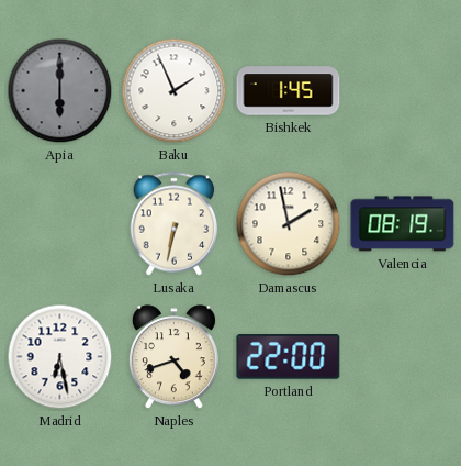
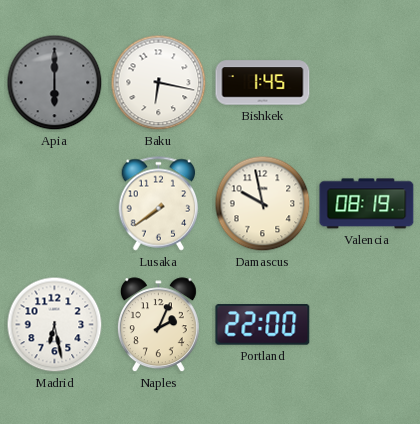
Baku: 1:56 -> 6:17 (159, 83)
Lusaka: 6:32 -> 7:39 (159, 204)
Damascus: 1:58 -> 9:58 (263, 204)
Naples: 4:42 -> 2:04 (158, 325)
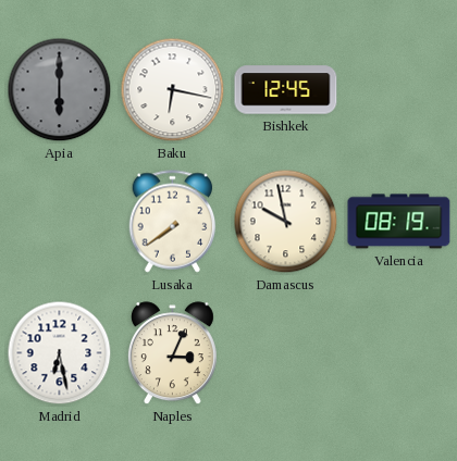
Bishkek: 1:45 -> 12:45 (286, 90)
Naples: 2:04 -> 3:04 (172, 353)
Portland: 22:00 -> none (263, 325)
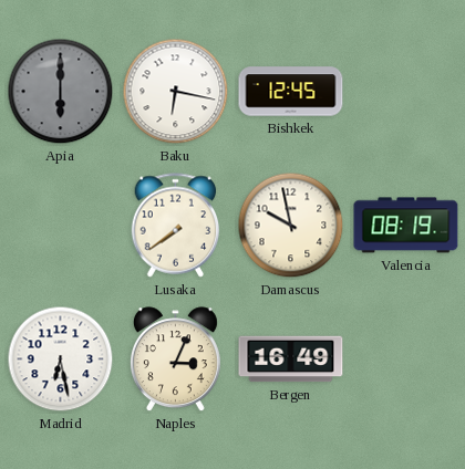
Bergen: none -> 16:49 (291, 359)
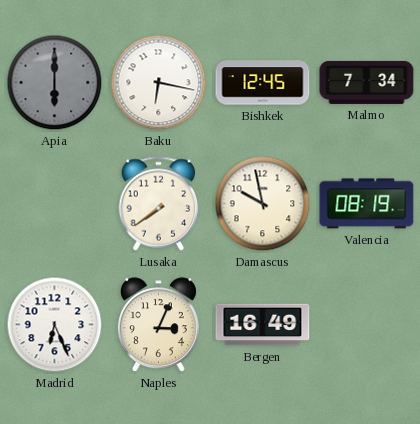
Malmo: none -> 7:34 (367, 82)
Madrid: 6:28 -> 6:26 (55, 325)
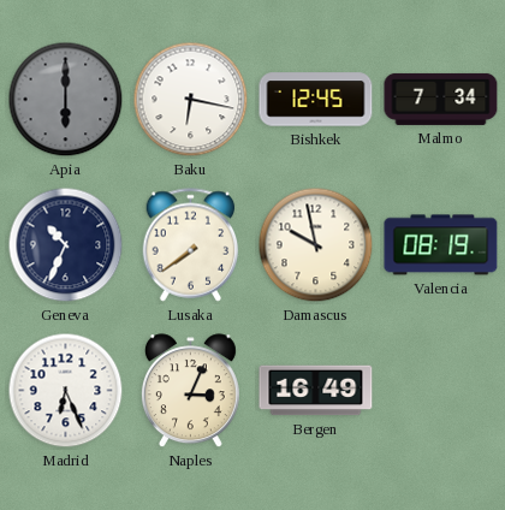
Geneva: none -> 10:34 (66, 245)
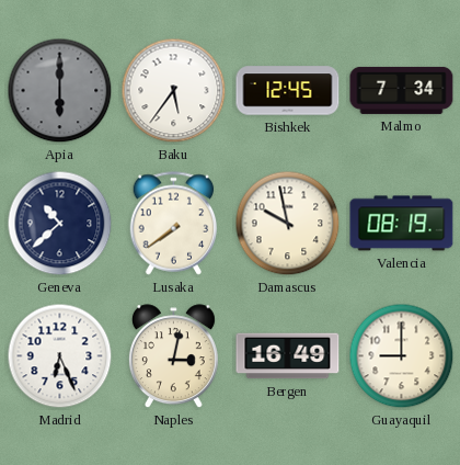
Baku: 6:17 -> 5:36 (174, 91)
Geneva: 10:34 -> 10:38 (60, 224)
Naples: 3:04 -> 3:02 (173, 356)
Guayaquil: none -> 9:00 (402, 356)
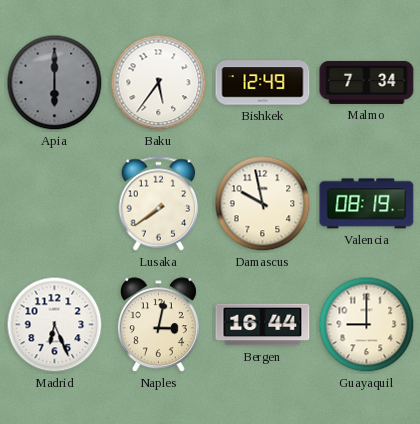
Bishkek: 12:45 -> 12:49 (263, 83)
Geneva: 10:38 -> none (60, 224)
Bergen: 16:49 -> 16:44 (263, 325)
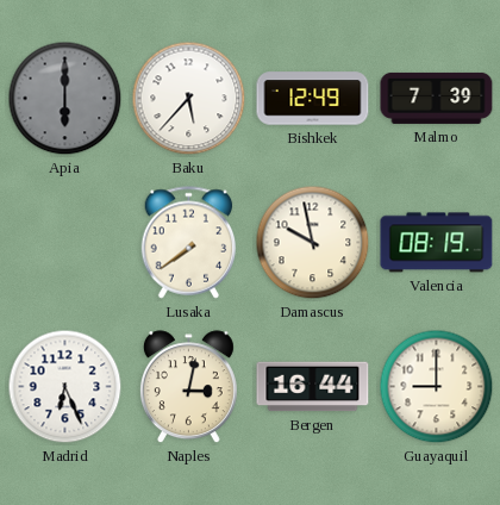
Baku: 5:36 -> 5:37 (189, 99)
Malmo: 7:34 -> 7:39 (437, 98)
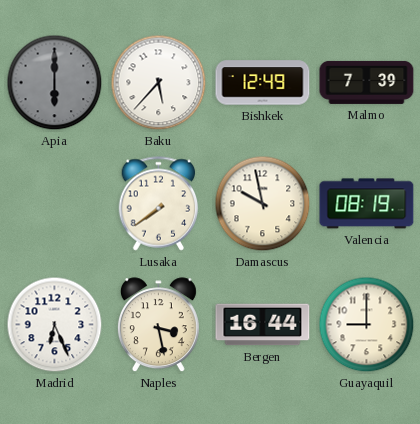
Naples: 3:02 -> 3:28 (158, 325)
